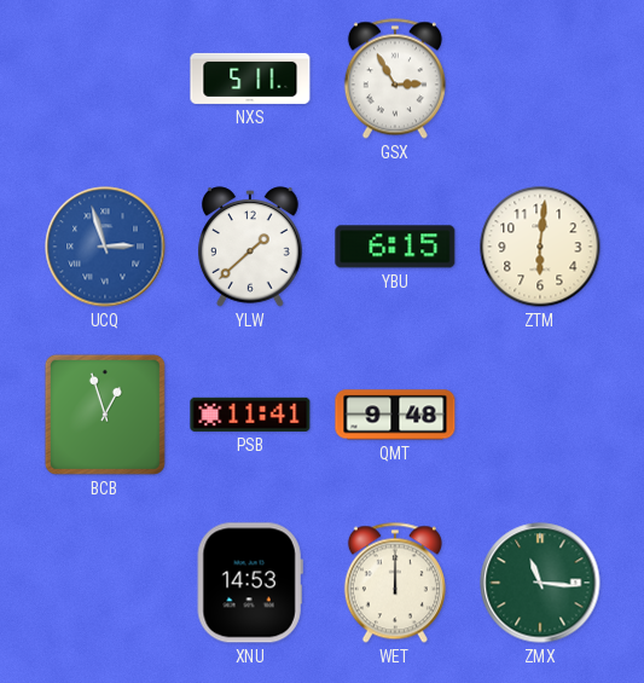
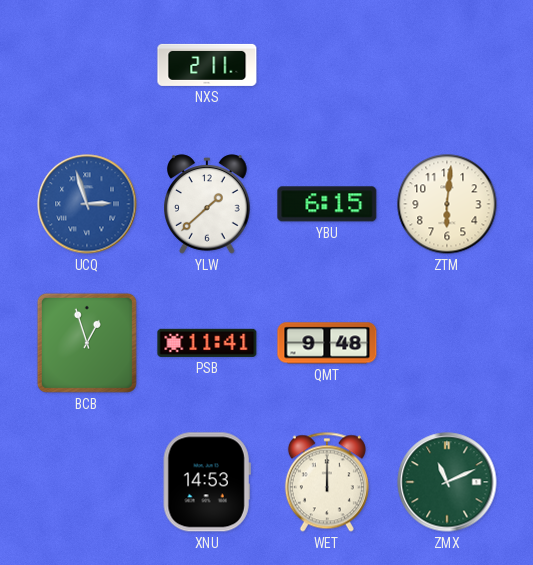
NXS: 5:11 -> 2:11 (207, 65)
GSX: 2:55 -> none (395, 79)
ZMX: 11:16 -> 11:11 (447, 482)
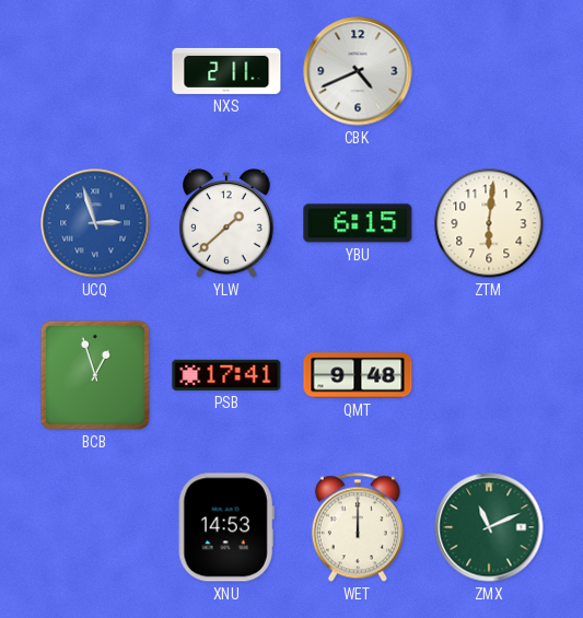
CBK: none -> 4:41 (358, 71)
PSB: 11:41 -> 17:41 (226, 375)
